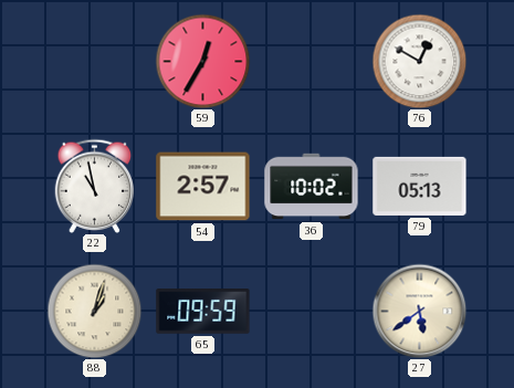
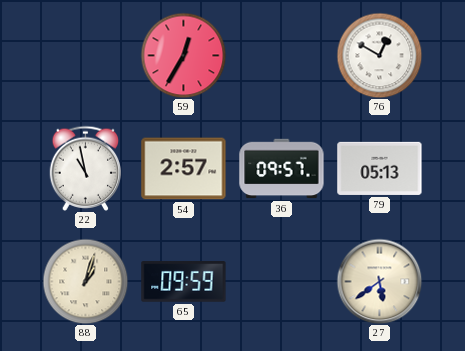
36: 10:02 -> 09:57 (282, 169)
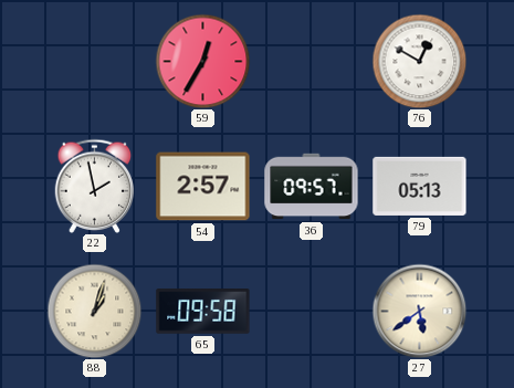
22: 10:58 -> 1:58 (95, 186)
65: 09:59 -> 09:58 (203, 312)
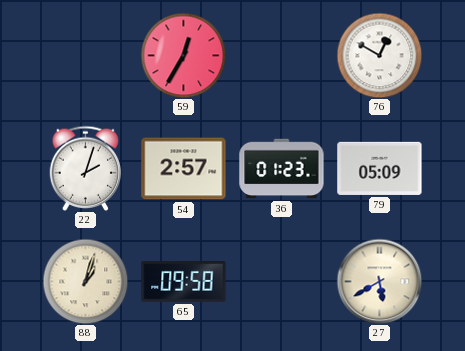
22: 1:58 -> 2:03 (86, 168)
36: 09:57 -> 01:23 (282, 169)
79: 05:13 -> 05:09 (380, 168)
27: 5:39 -> 5:40 (379, 281)
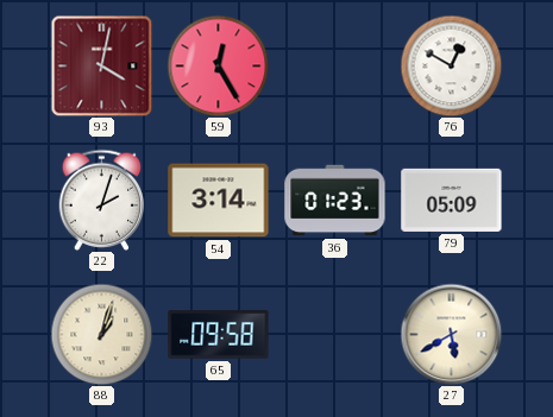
93: none -> 4:02 (101, 65)
59: 12:35 -> 12:25 (218, 65)
54: 2:57 -> 3:14 (219, 201)
